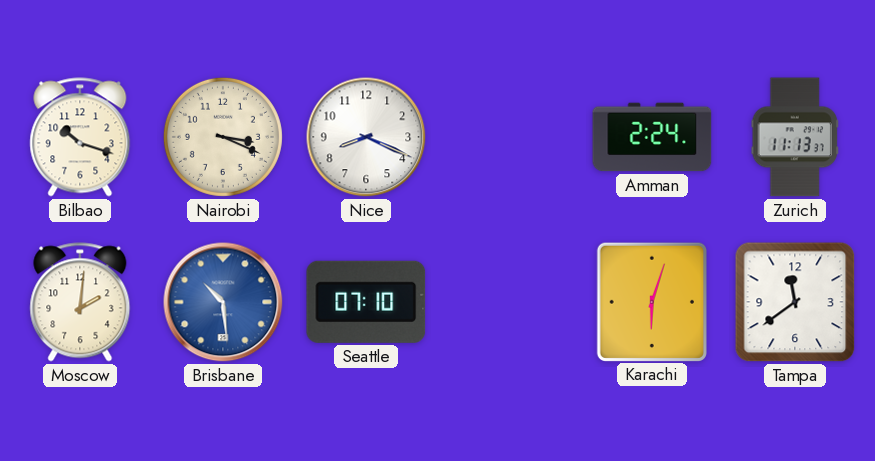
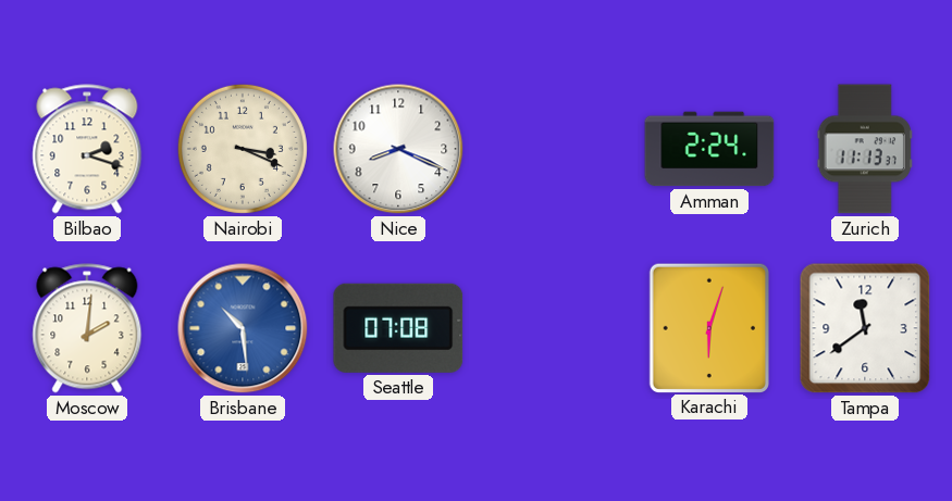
Bilbao: 10:18 -> 2:18 (87, 149)
Seattle: 07:10 -> 07:08 (398, 328)
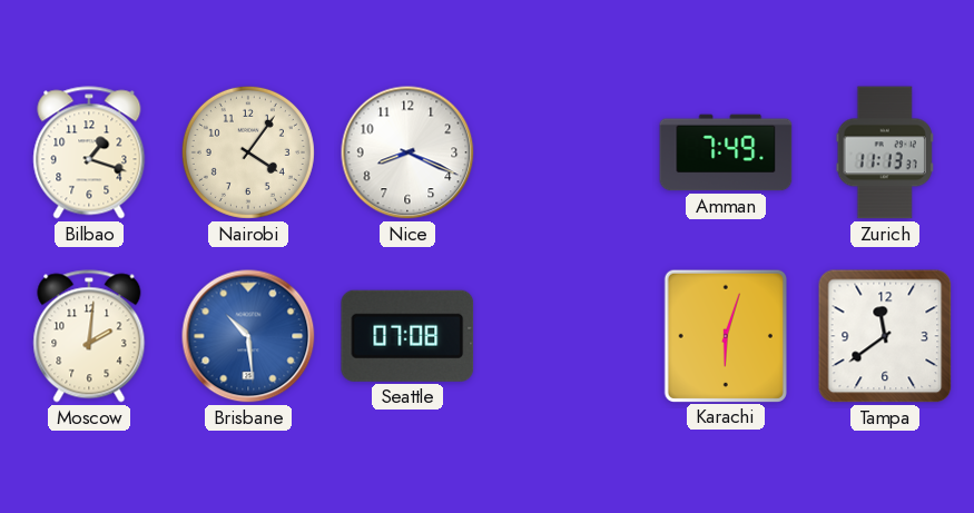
Bilbao: 2:18 -> 1:18 (89, 152)
Nairobi: 3:19 -> 4:06 (248, 152)
Amman: 2:24 -> 7:49 (726, 152)
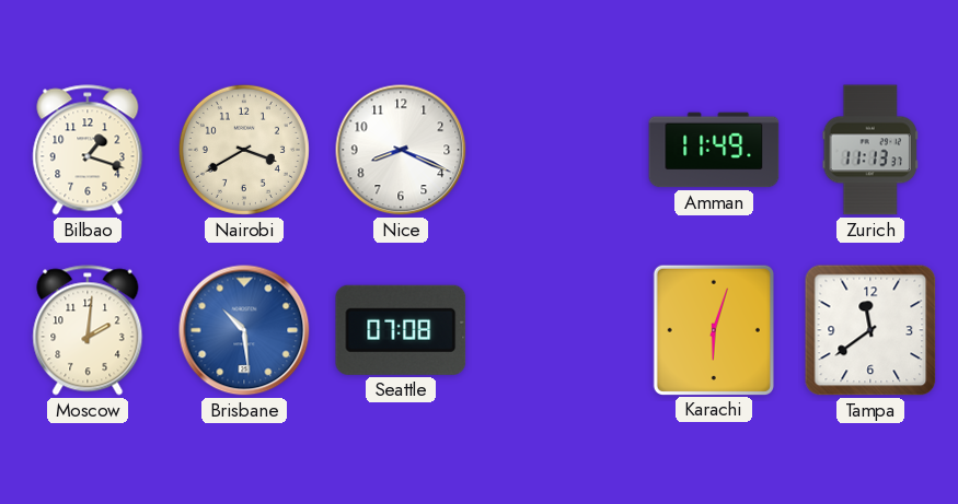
Nairobi: 4:06 -> 3:40 (244, 150)
Amman: 7:49 -> 11:49 (714, 150)
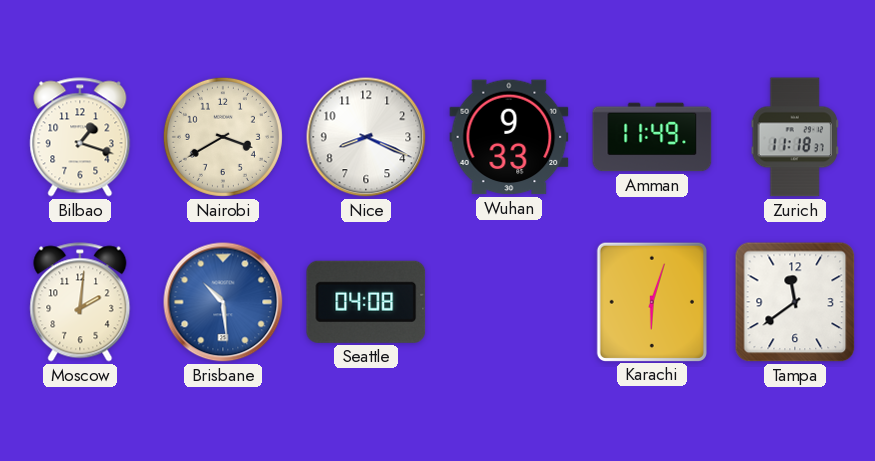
Wuhan: none -> 9:33 (509, 137)
Zurich: 11:13 -> 11:18 (795, 137)
Seattle: 07:08 -> 04:08 (366, 302)
